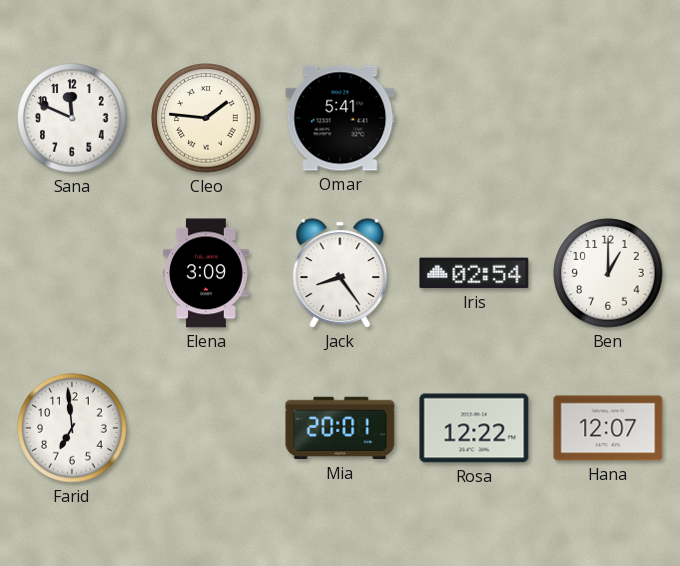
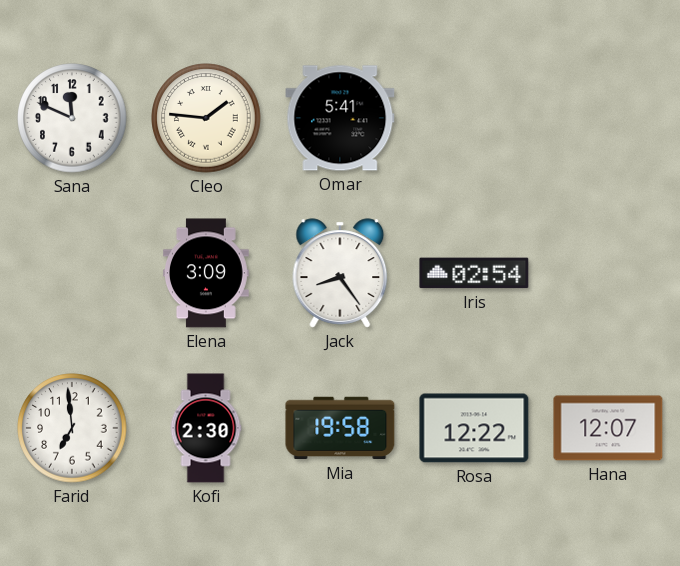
Ben: 1:00 -> none (608, 273)
Kofi: none -> 2:30 (206, 428)
Mia: 20:01 -> 19:58 (340, 428)
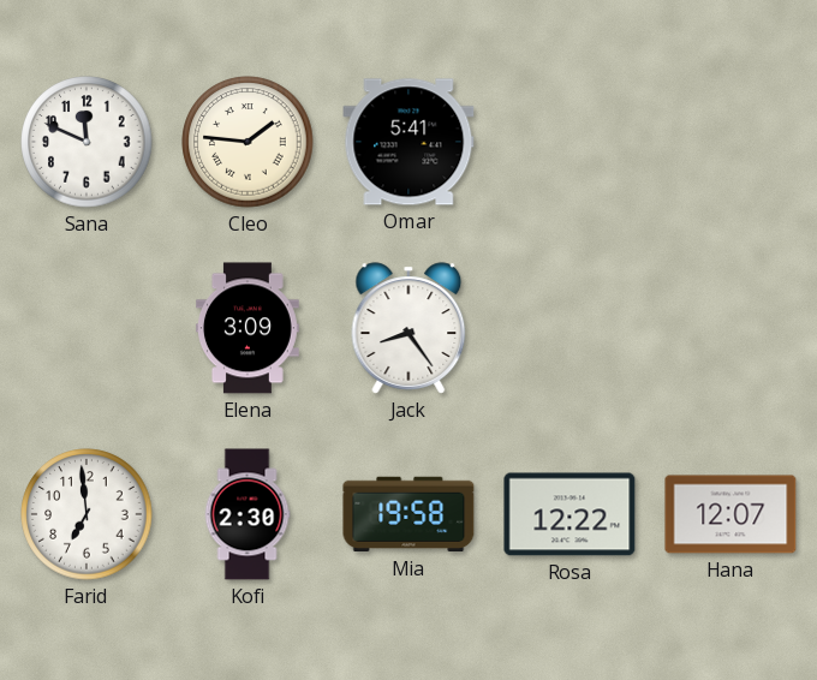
Iris: 02:54 -> none (474, 273)
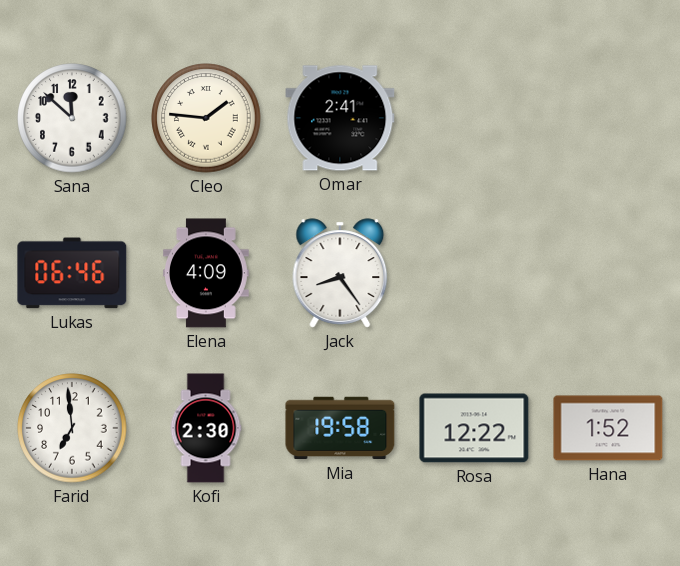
Sana: 11:49 -> 11:52 (72, 118)
Omar: 5:41 -> 2:41 (340, 118)
Lukas: none -> 06:46 (72, 273)
Elena: 3:09 -> 4:09 (206, 273)
Hana: 12:07 -> 1:52 (608, 428)
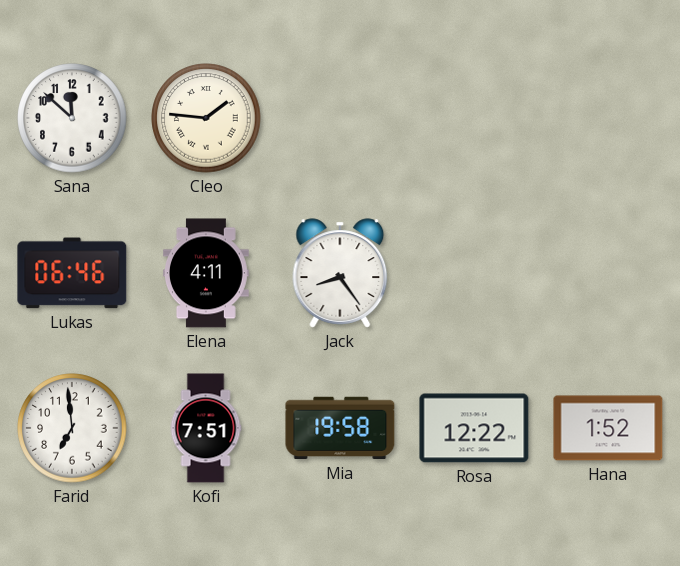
Omar: 2:41 -> none (340, 118)
Elena: 4:09 -> 4:11 (206, 273)
Kofi: 2:30 -> 7:51 (206, 428)
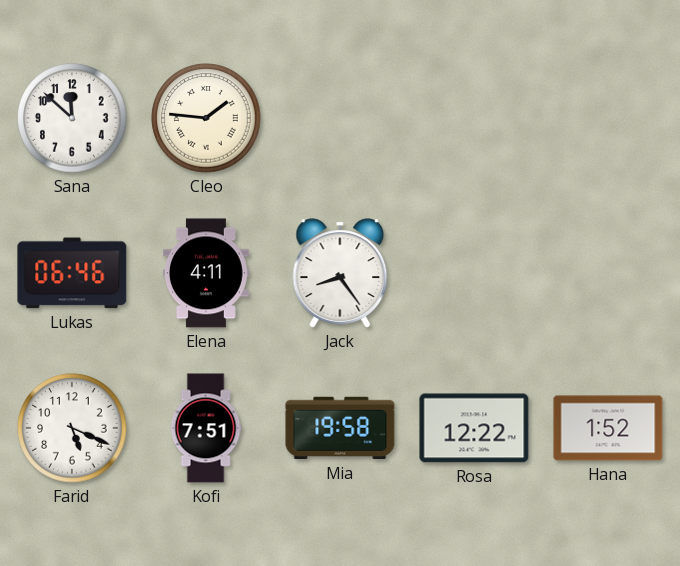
Farid: 6:59 -> 5:19 (72, 428)
